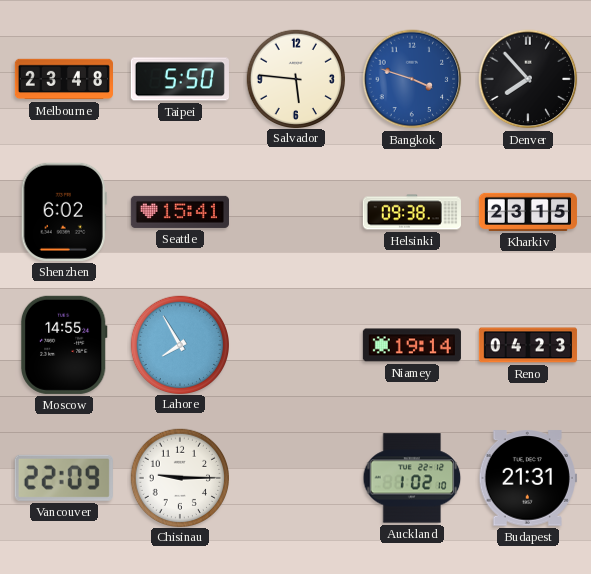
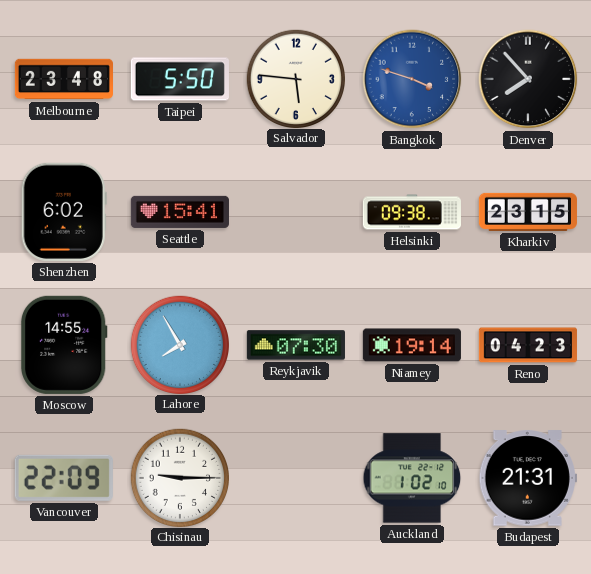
Reykjavik: none -> 07:30 (296, 345)
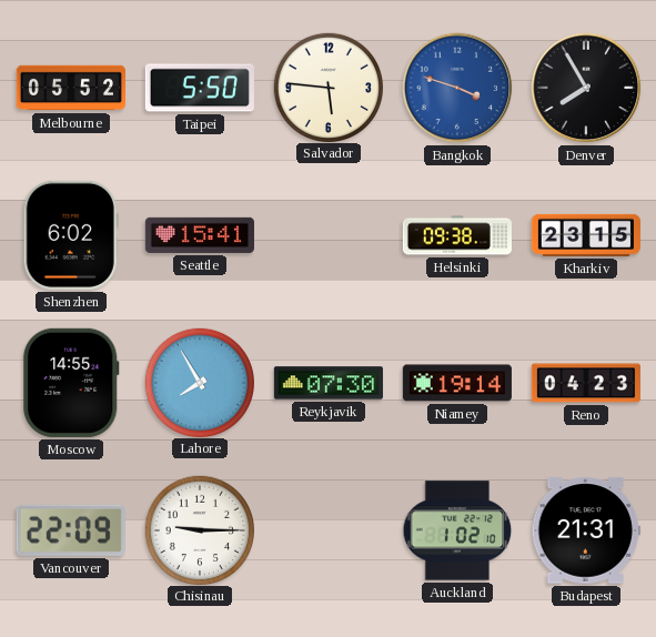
Melbourne: 23:48 -> 05:52 (70, 88)
Denver: 7:53 -> 7:55 (586, 88)
